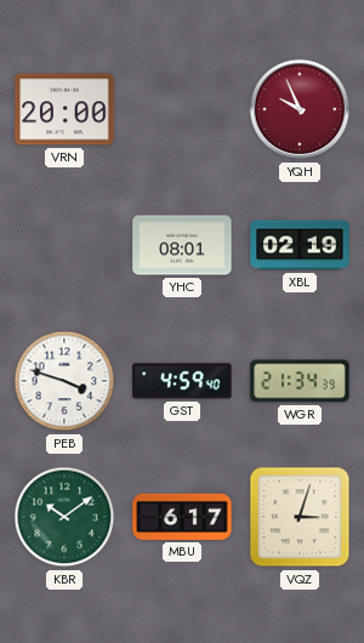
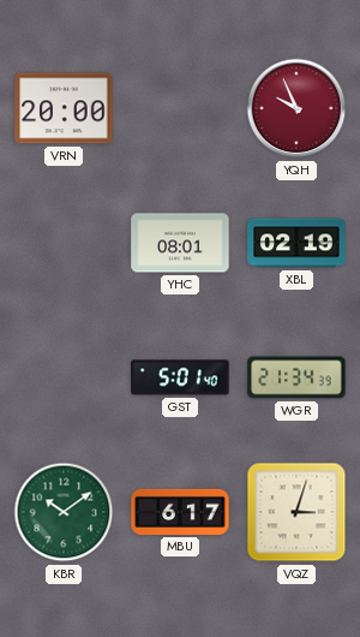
PEB: 3:48 -> none (64, 381)
GST: 4:59 -> 5:01 (180, 377)
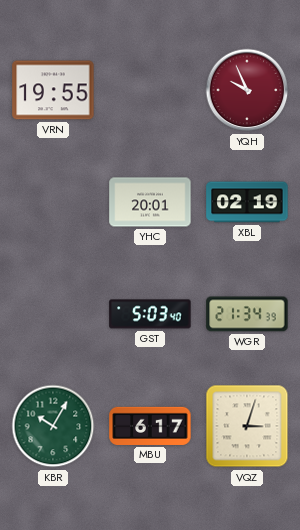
VRN: 20:00 -> 19:55 (53, 90)
YHC: 08:01 -> 20:01 (150, 202)
GST: 5:01 -> 5:03 (150, 314)
KBR: 10:09 -> 10:05 (53, 426)
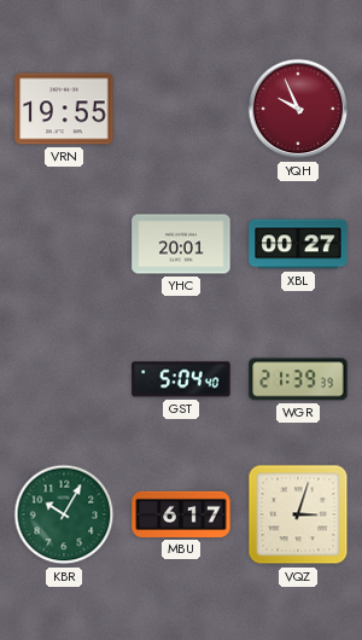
XBL: 02:19 -> 00:27 (298, 244)
GST: 5:03 -> 5:04 (181, 379)
WGR: 21:34 -> 21:39 (298, 379)
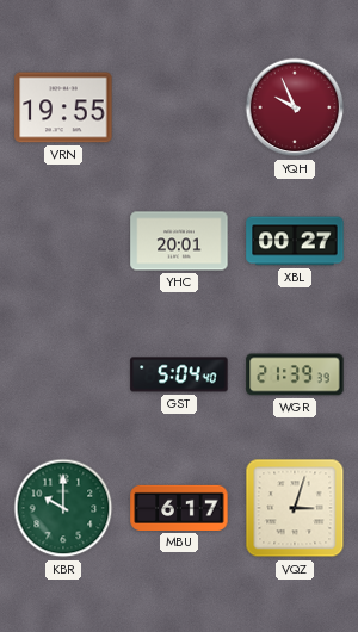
KBR: 10:05 -> 10:00 (63, 508)
